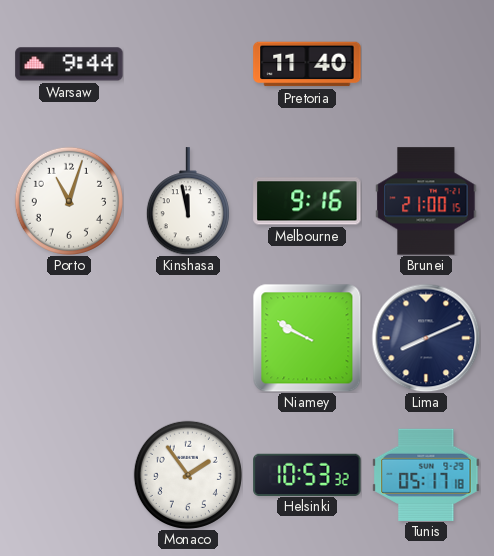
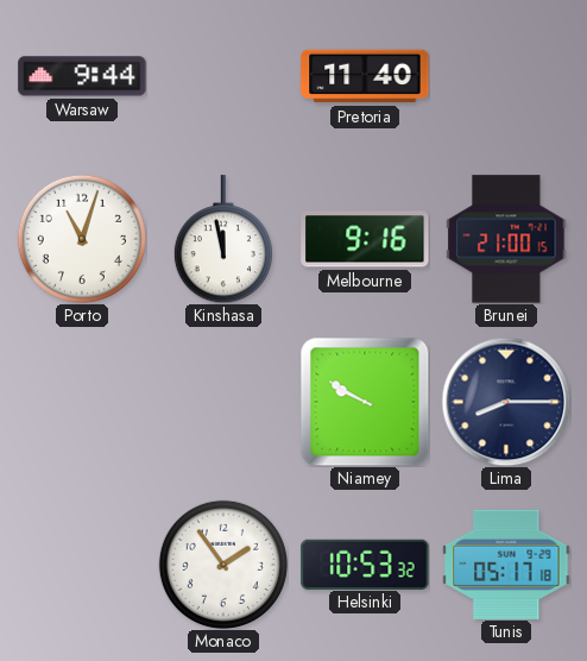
Lima: 8:11 -> 8:15 (506, 402)
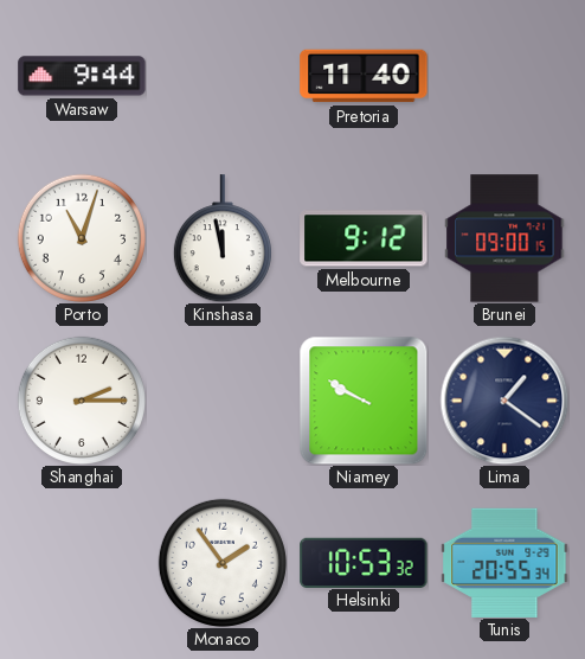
Melbourne: 9:16 -> 9:12 (364, 238)
Brunei: 21:00 -> 09:00 (504, 238)
Shanghai: none -> 2:15 (82, 401)
Lima: 8:15 -> 1:21 (504, 401)
Tunis: 05:17 -> 20:55 (504, 562)
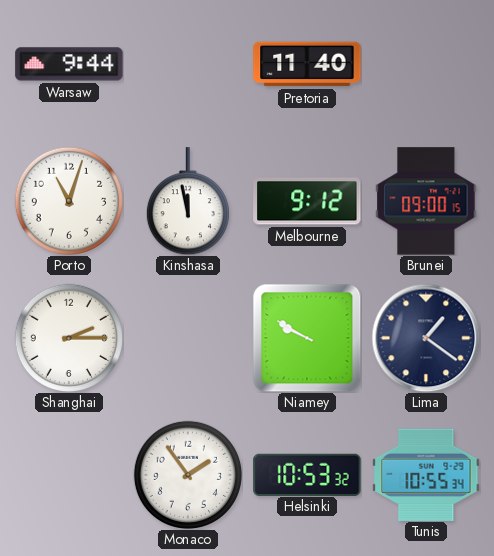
Tunis: 20:55 -> 10:55 (426, 474)
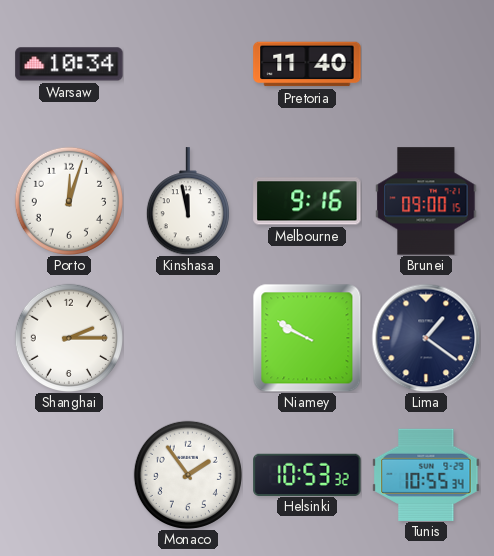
Warsaw: 9:44 -> 10:34 (69, 64)
Porto: 11:03 -> 12:03 (69, 201)
Melbourne: 9:12 -> 9:16 (307, 201)
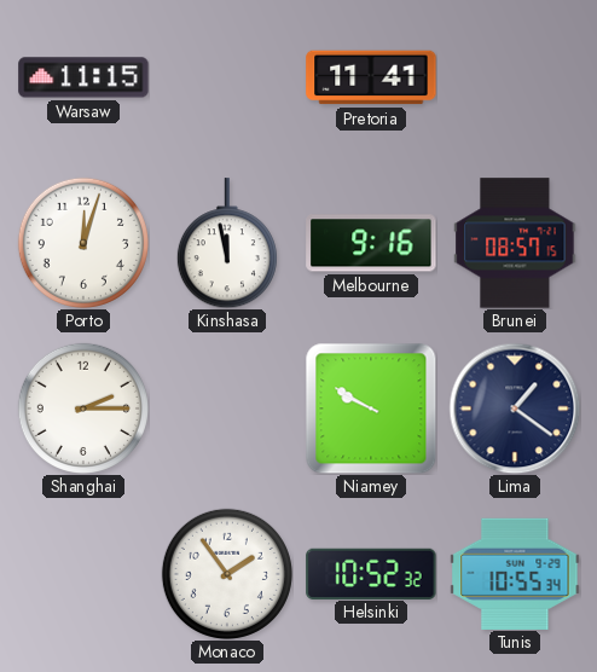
Warsaw: 10:34 -> 11:15 (83, 77)
Pretoria: 11:40 -> 11:41 (371, 77)
Brunei: 09:00 -> 08:57 (515, 243)
Helsinki: 10:53 -> 10:52 (371, 573)
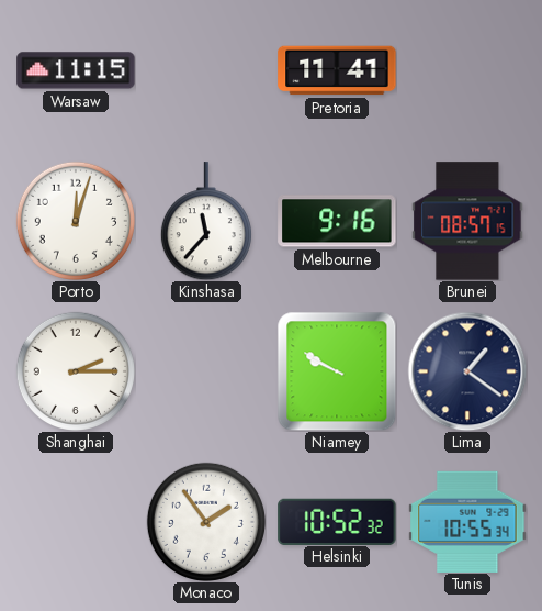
Kinshasa: 11:58 -> 11:37 (206, 221)
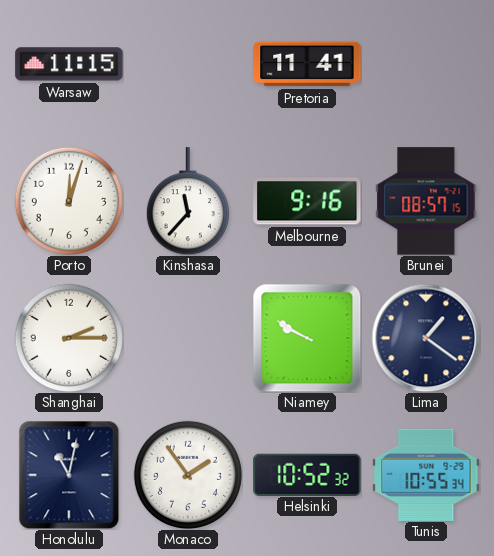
Honolulu: none -> 11:02 (69, 475)
